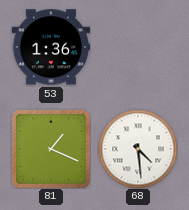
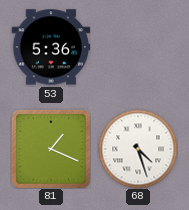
53: 1:36 -> 5:36 (51, 47)
68: 4:29 -> 4:27 (138, 149)
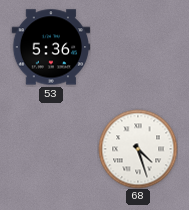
81: 1:19 -> none (51, 149)
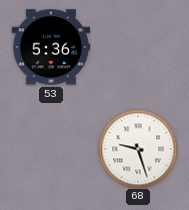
68: 4:27 -> 9:27 (138, 149)
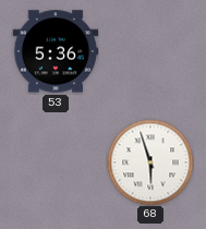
68: 9:27 -> 5:57 (150, 162)
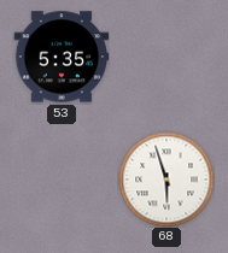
53: 5:36 -> 5:35 (62, 57)
